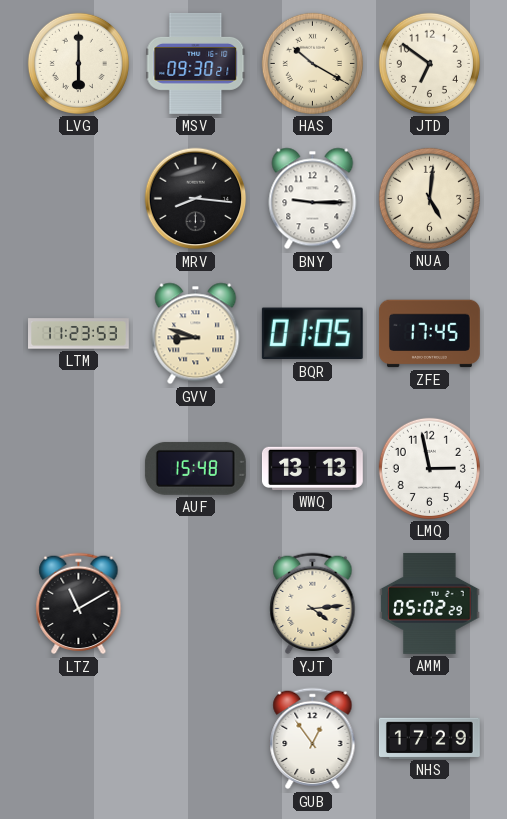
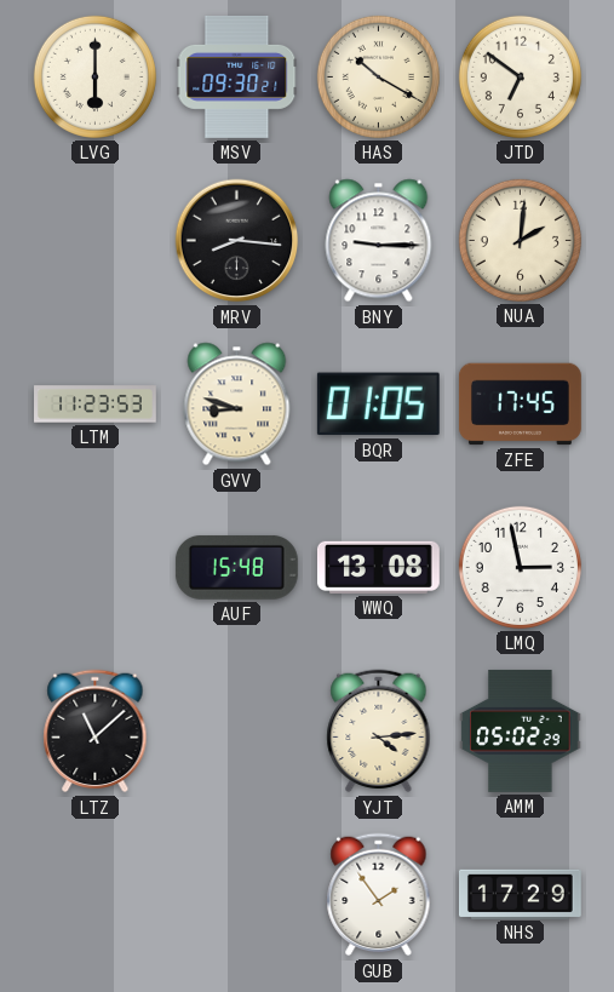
NUA: 5:01 -> 2:01 (520, 240)
WWQ: 13:13 -> 13:08 (378, 567)
LTZ: 11:10 -> 11:08 (96, 732)
GUB: 12:54 -> 1:54 (379, 895)
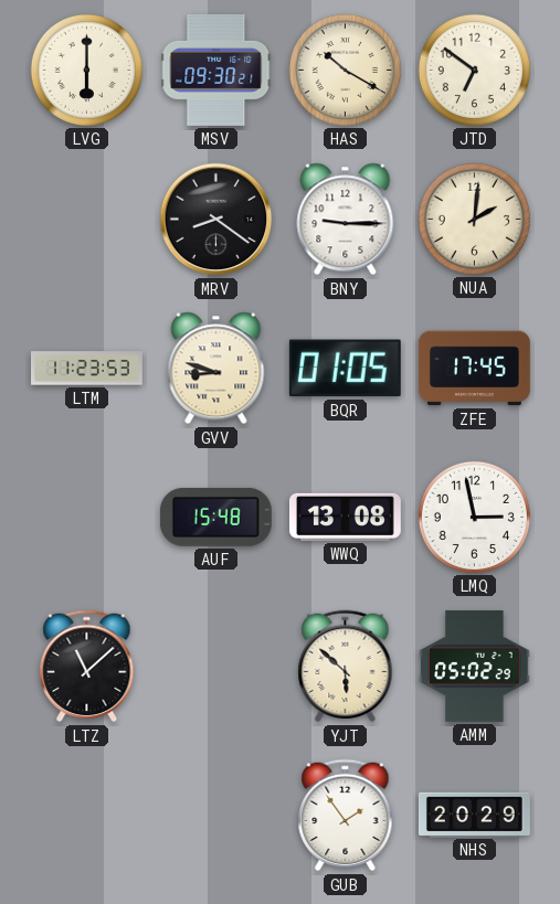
MRV: 8:16 -> 8:21 (216, 220)
YJT: 4:14 -> 5:52 (346, 667)
NHS: 17:29 -> 20:29 (474, 815)
